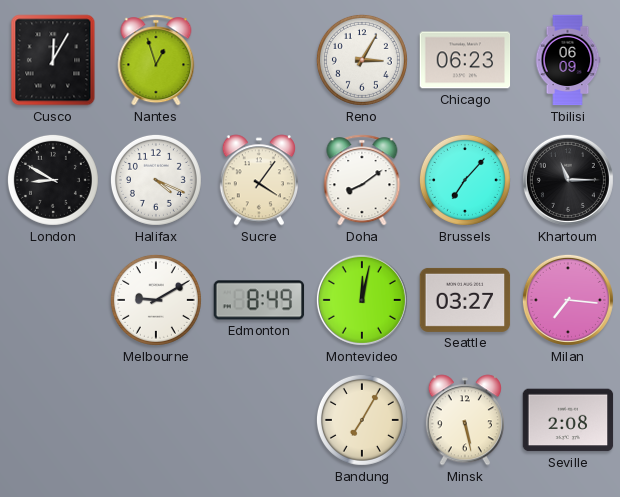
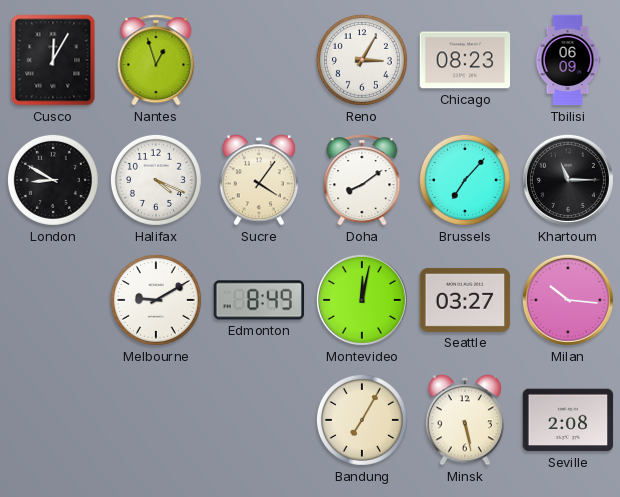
Chicago: 06:23 -> 08:23 (465, 60)
Milan: 7:16 -> 10:16 (568, 300)
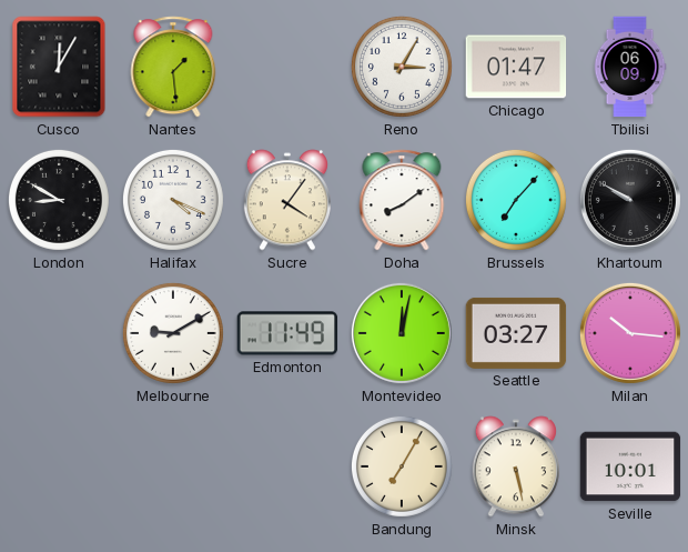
Nantes: 12:57 -> 1:29 (173, 67)
Chicago: 08:23 -> 01:47 (516, 67)
Khartoum: 11:15 -> 9:50 (630, 200)
Edmonton: 8:49 -> 11:49 (287, 333)
Seville: 2:08 -> 10:01 (630, 466)
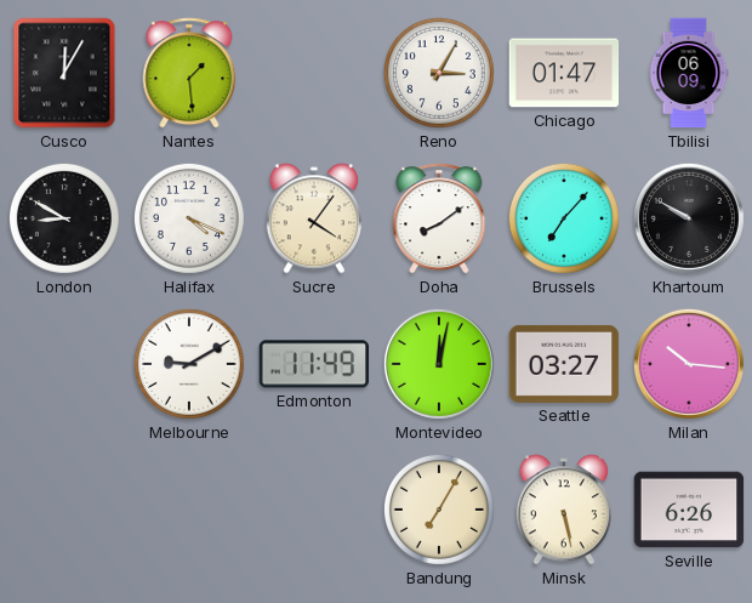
Seville: 10:01 -> 6:26 (689, 510)
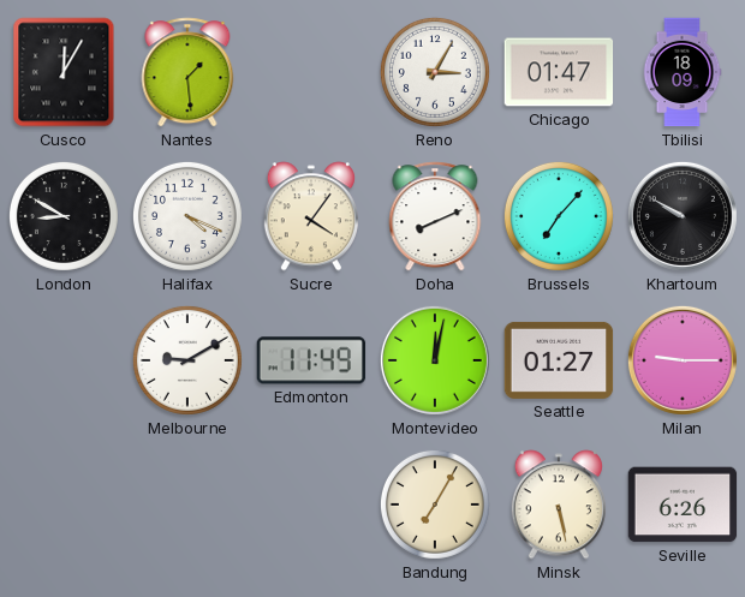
Tbilisi: 06:09 -> 18:09 (683, 72)
Doha: 8:09 -> 8:11 (435, 216)
Seattle: 03:27 -> 01:27 (559, 360)
Milan: 10:16 -> 9:15 (683, 360)
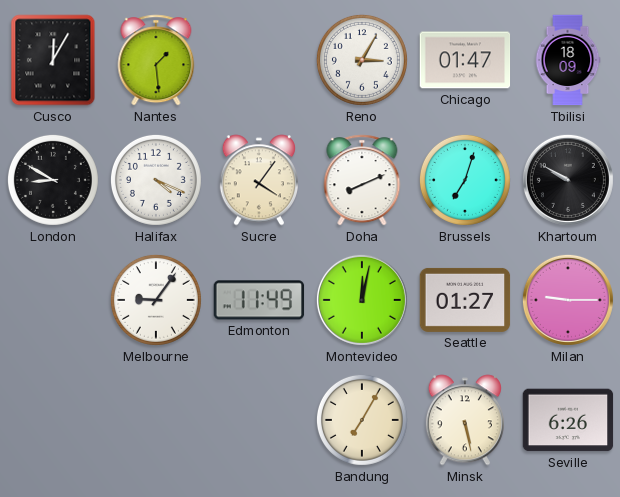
Brussels: 7:07 -> 7:03 (465, 180)
Melbourne: 9:10 -> 9:06 (156, 300)
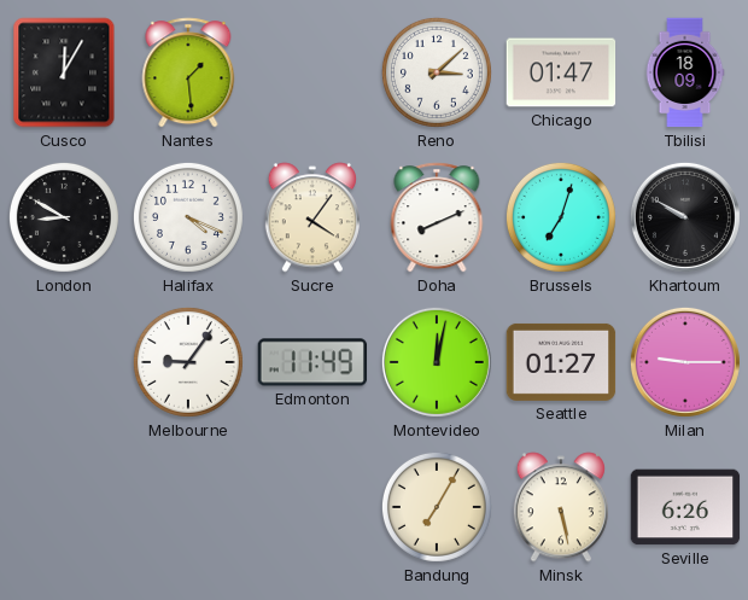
Reno: 3:05 -> 3:08 (437, 72)
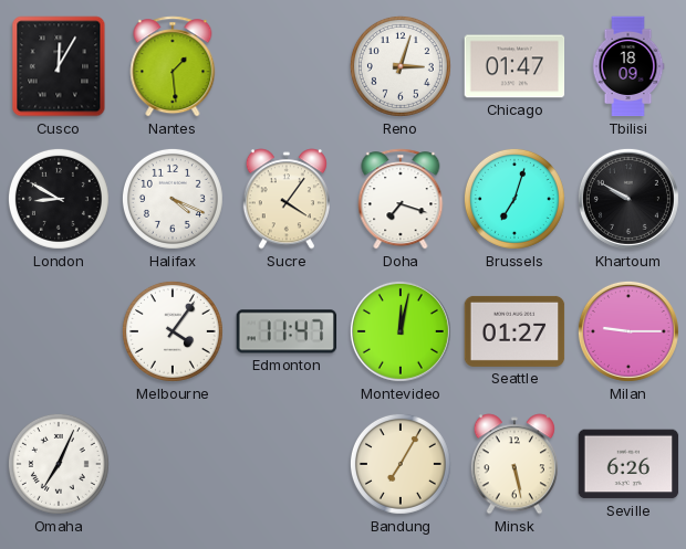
Reno: 3:08 -> 3:03 (401, 66)
Doha: 8:11 -> 7:18 (401, 199)
Melbourne: 9:06 -> 4:06 (173, 331)
Edmonton: 11:49 -> 11:47 (287, 331)
Omaha: none -> 7:04 (59, 464)
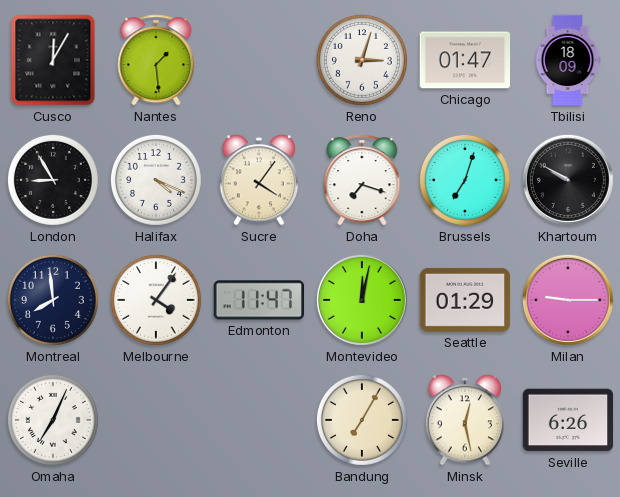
London: 8:50 -> 8:55 (53, 180)
Montreal: none -> 7:59 (53, 300)
Seattle: 01:27 -> 01:29 (465, 300)
Minsk: 5:28 -> 12:28 (465, 420)
